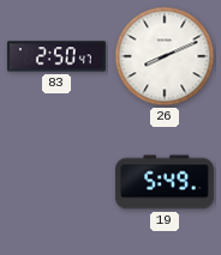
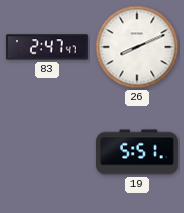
83: 2:50 -> 2:47 (47, 47)
19: 5:49 -> 5:51 (137, 152)
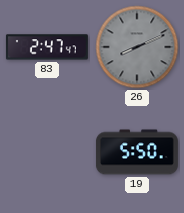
26 dial: white -> grey (137, 47)
19: 5:51 -> 5:50 (137, 152)
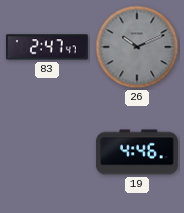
26: 8:11 -> 10:11 (137, 47)
19: 5:50 -> 4:46 (137, 152)
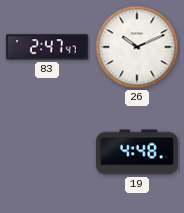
26 dial: grey -> white (137, 47)
19: 4:46 -> 4:48 (137, 152)
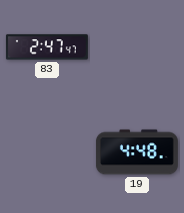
26: 10:11 -> none (137, 47)
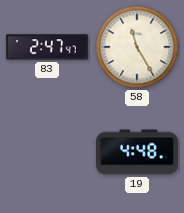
58: none -> 11:25 (137, 47)
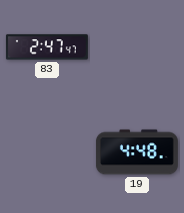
58: 11:25 -> none (137, 47)
